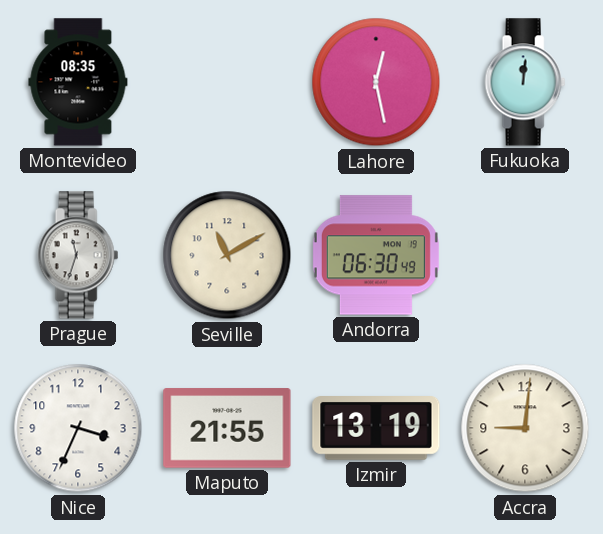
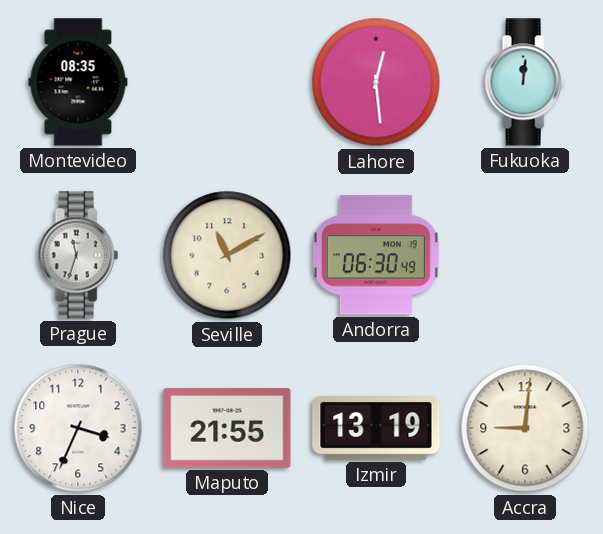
Lahore: 12:28 -> 12:29 (376, 82)
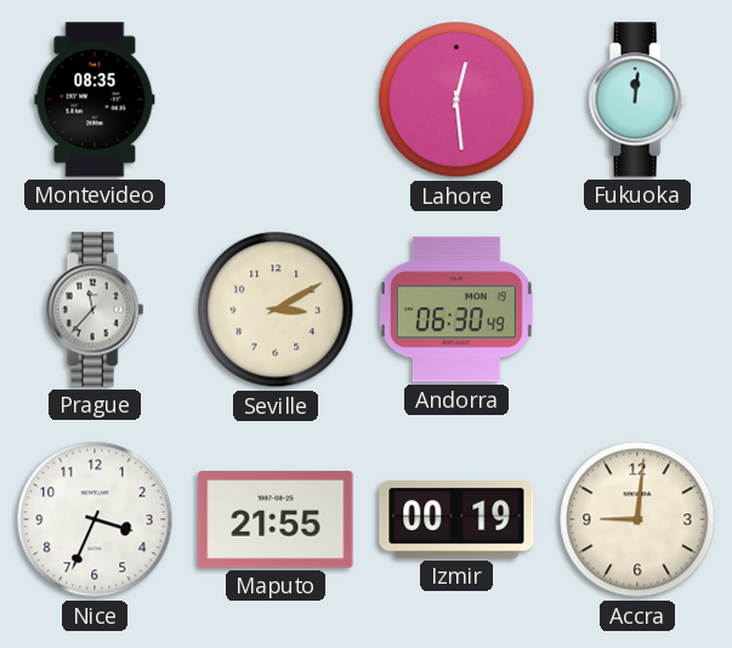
Prague: 11:33 -> 11:37 (95, 309)
Seville: 11:10 -> 3:10 (276, 309)
Izmir: 13:19 -> 00:19 (456, 521)
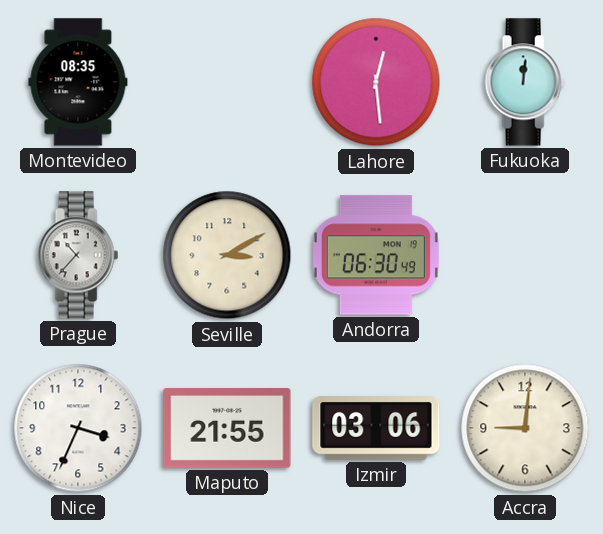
Prague: 11:37 -> 10:37 (78, 255)
Izmir: 00:19 -> 03:06 (376, 429)
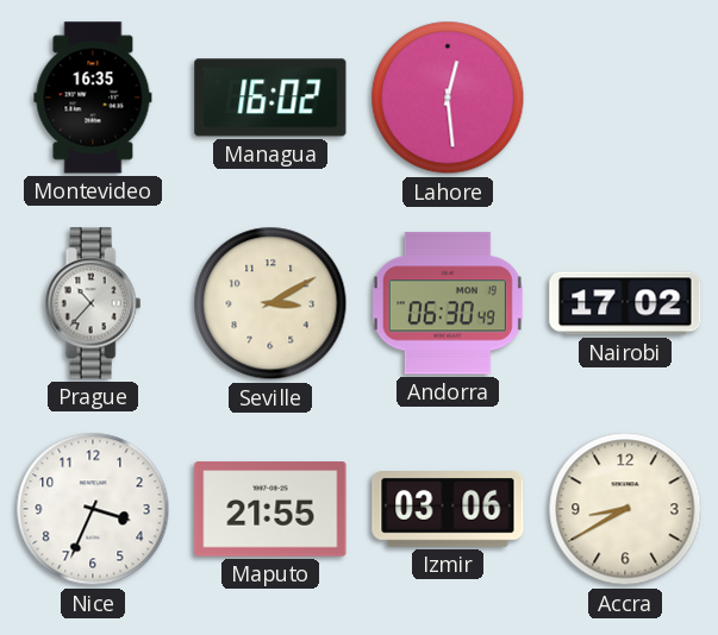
Montevideo: 08:35 -> 16:35 (93, 98)
Managua: none -> 16:02 (270, 98)
Fukuoka: 12:01 -> none (525, 82)
Nairobi: none -> 17:02 (625, 303)
Accra: 9:01 -> 8:40 (625, 509)
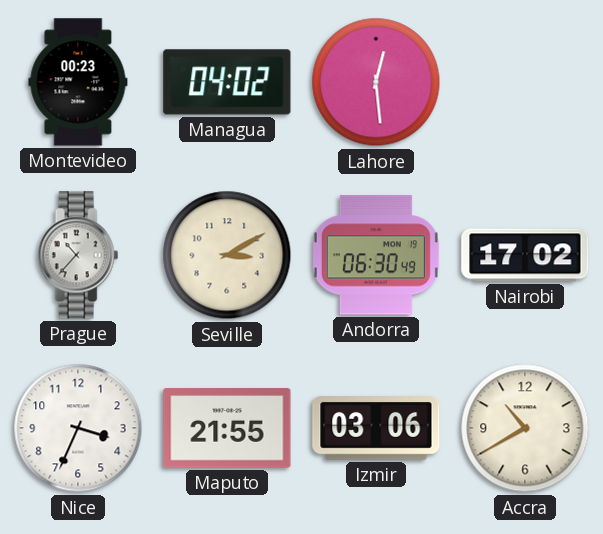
Montevideo: 16:35 -> 00:23 (78, 82)
Managua: 16:02 -> 04:02 (227, 82)
Accra: 8:40 -> 10:40 (525, 428)
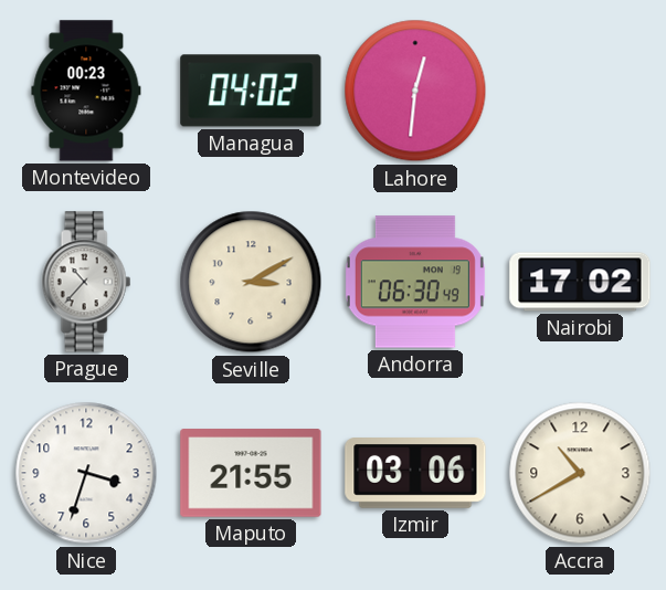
Lahore: 12:29 -> 12:31 (415, 91)
Nice: 3:34 -> 3:33 (86, 473)
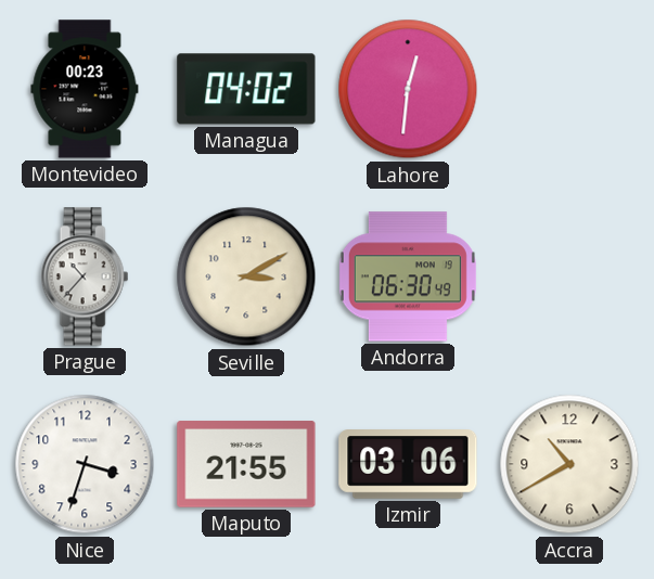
Nairobi: 17:02 -> none (580, 282)
